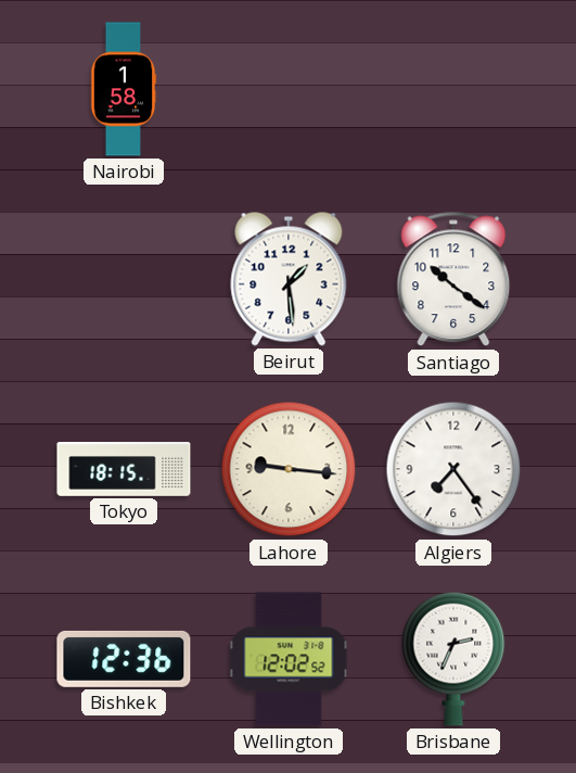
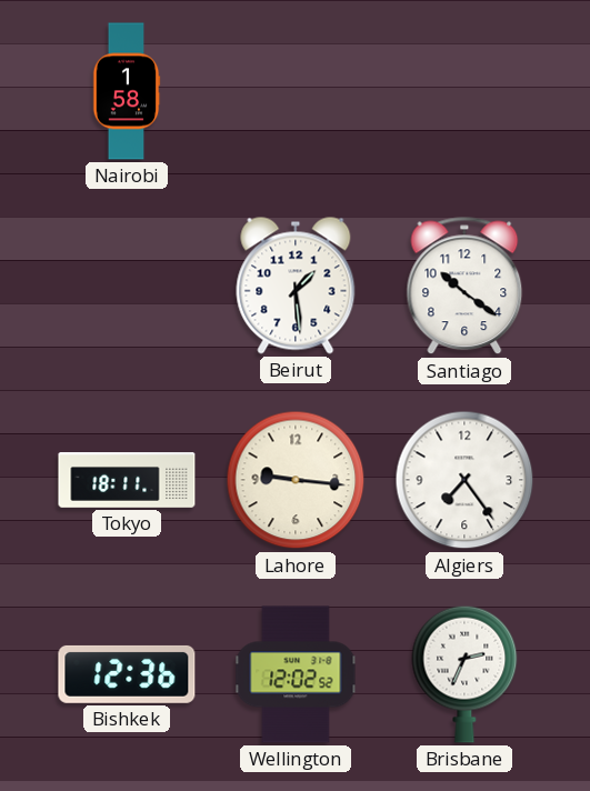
Tokyo: 18:15 -> 18:11 (127, 480)
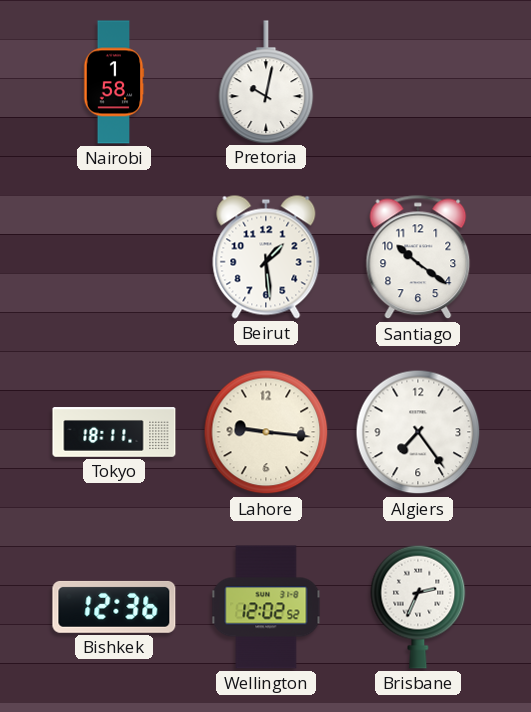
Pretoria: none -> 10:02 (266, 82)
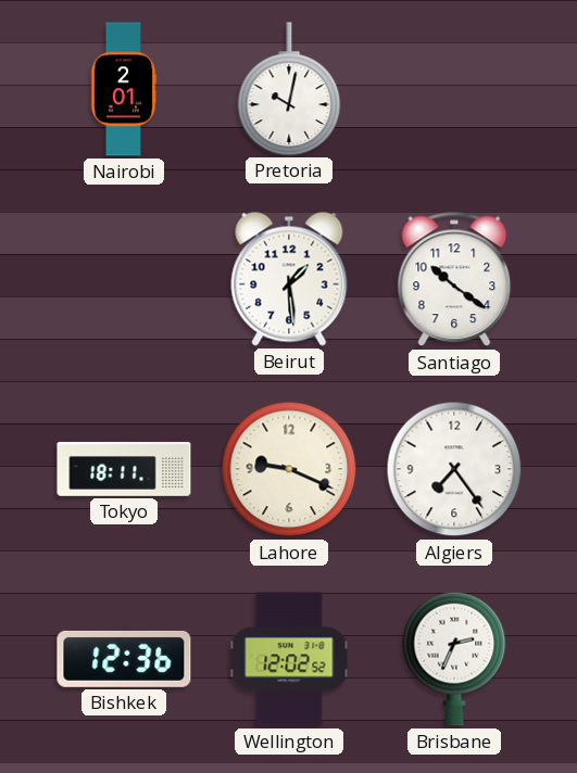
Nairobi: 1:58 -> 2:01 (124, 89)
Lahore: 9:16 -> 9:19 (289, 469)
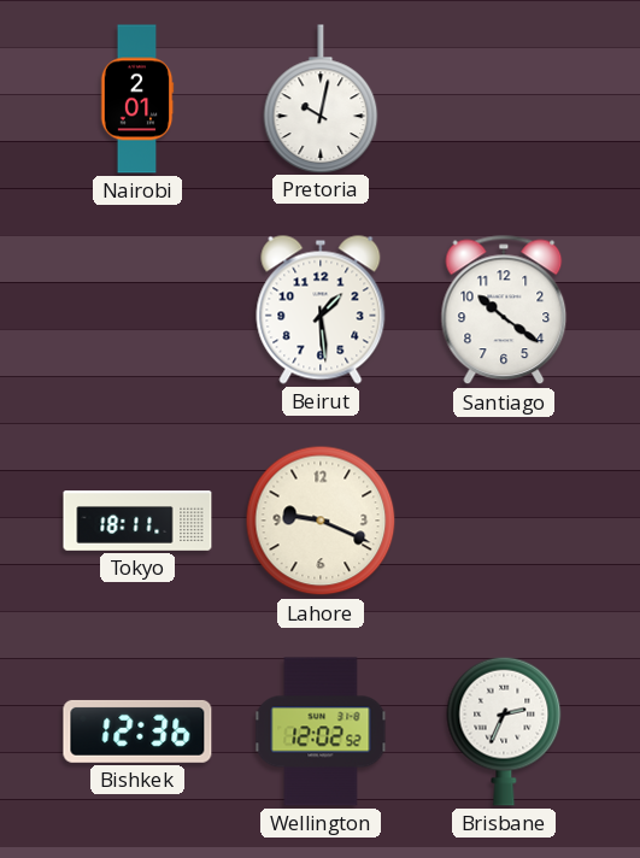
Algiers: 7:24 -> none (454, 469)
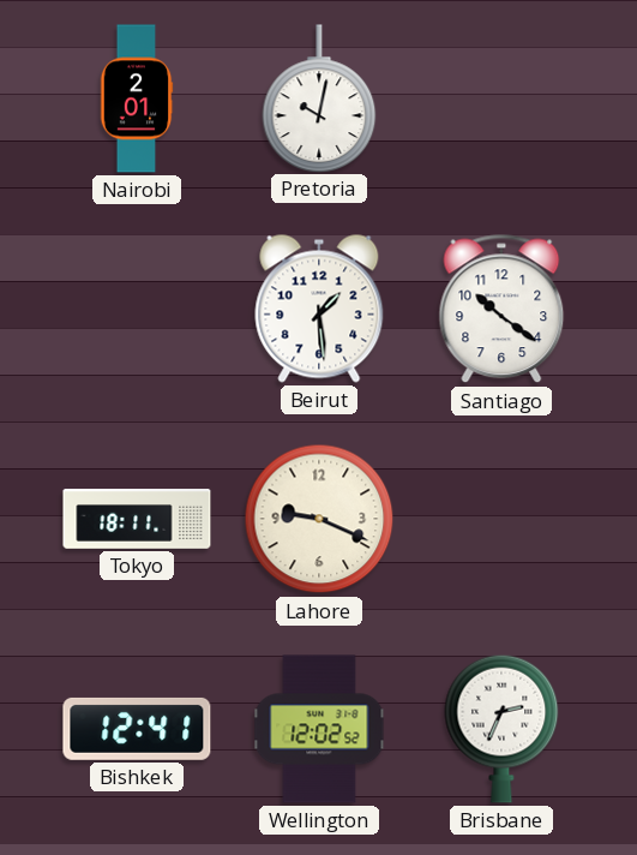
Bishkek: 12:36 -> 12:41 (137, 729)
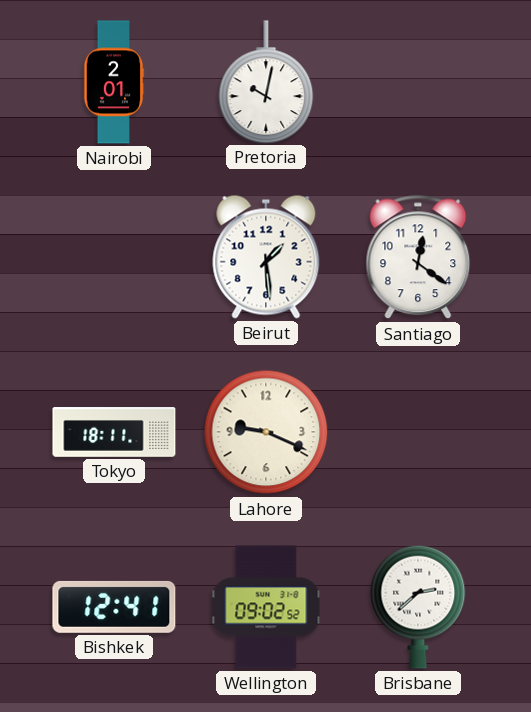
Santiago: 10:21 -> 12:21 (418, 257)
Wellington: 12:02 -> 09:02 (266, 607)
Brisbane: 2:34 -> 2:38 (418, 607)
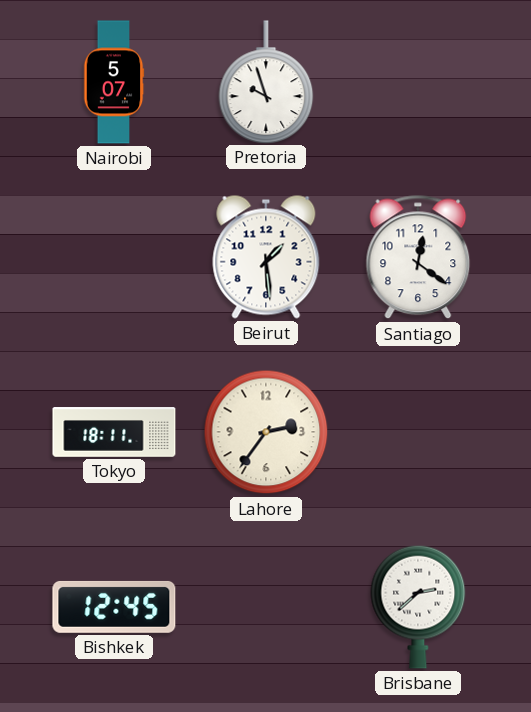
Nairobi: 2:01 -> 5:07 (114, 82)
Pretoria: 10:02 -> 9:57 (266, 82)
Lahore: 9:19 -> 2:36 (266, 432)
Bishkek: 12:41 -> 12:45 (114, 607)
Wellington: 09:02 -> none (266, 607)
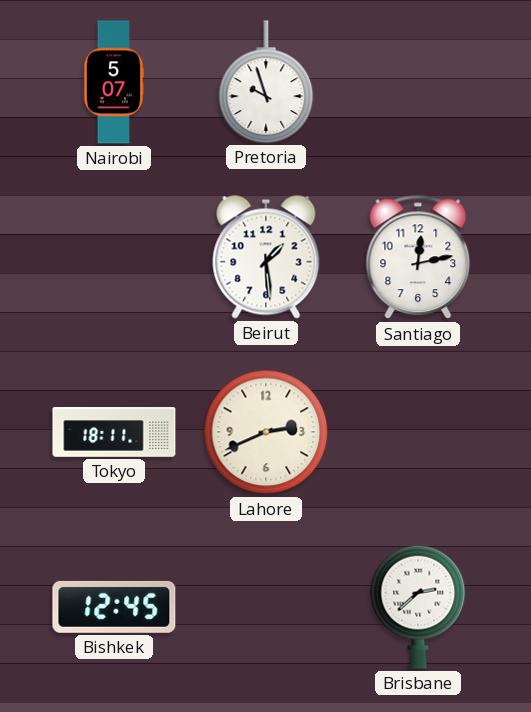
Santiago: 12:21 -> 12:13 (418, 257)
Lahore: 2:36 -> 2:41 (266, 432)
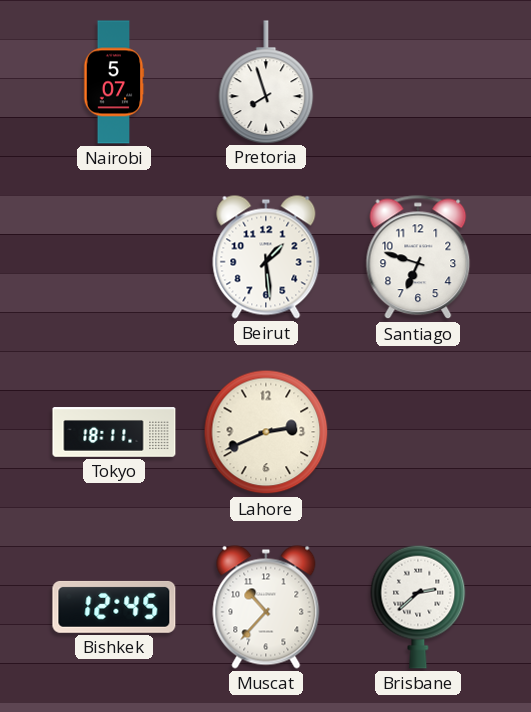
Pretoria: 9:57 -> 7:57 (266, 82)
Santiago: 12:13 -> 6:48 (418, 257)
Muscat: none -> 10:37 (266, 607)
